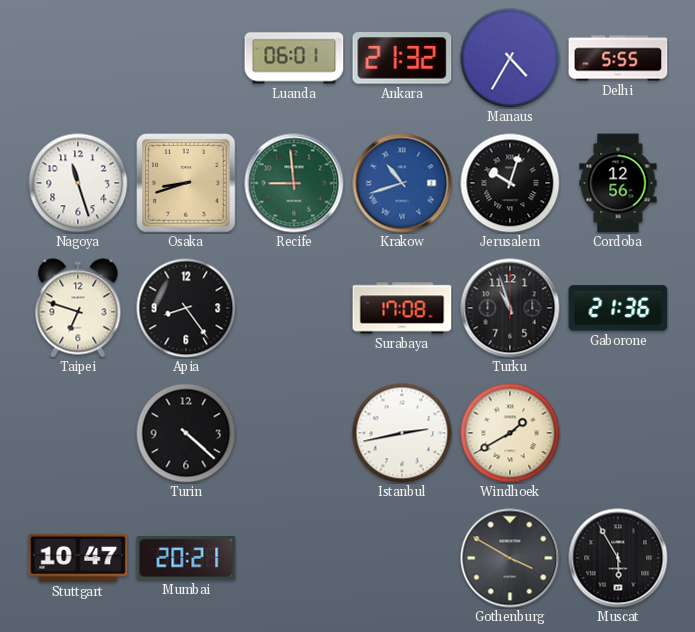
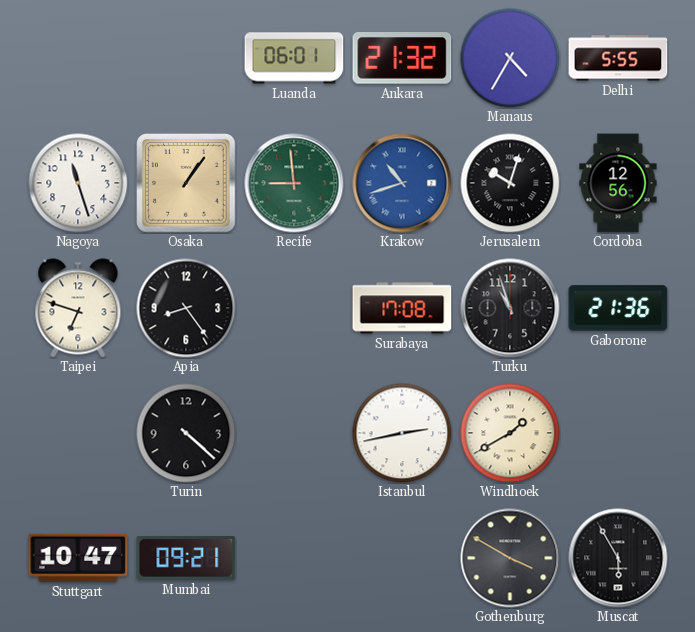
Osaka: 8:42 -> 1:06 (186, 183)
Mumbai: 20:21 -> 09:21 (186, 558)
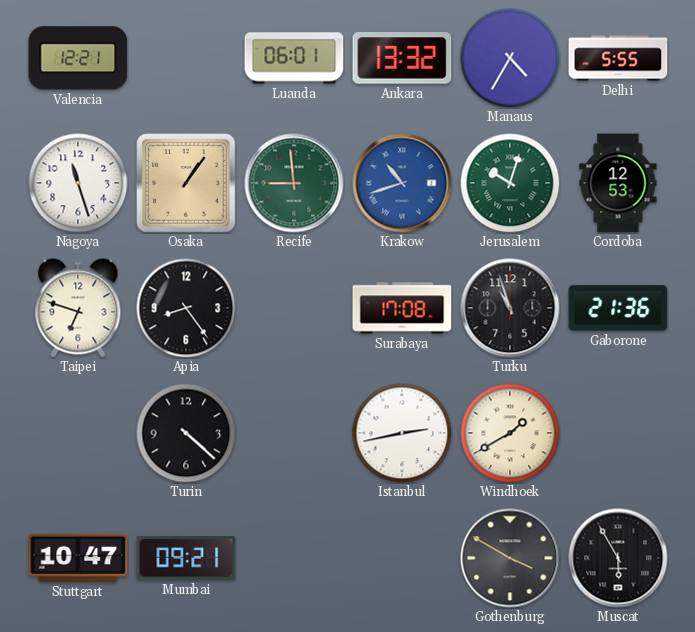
Valencia: none -> 12:21 (78, 58)
Ankara: 21:32 -> 13:32 (402, 58)
Jerusalem dial: black -> green (510, 183)
Cordoba: 12:56 -> 12:53 (618, 183)
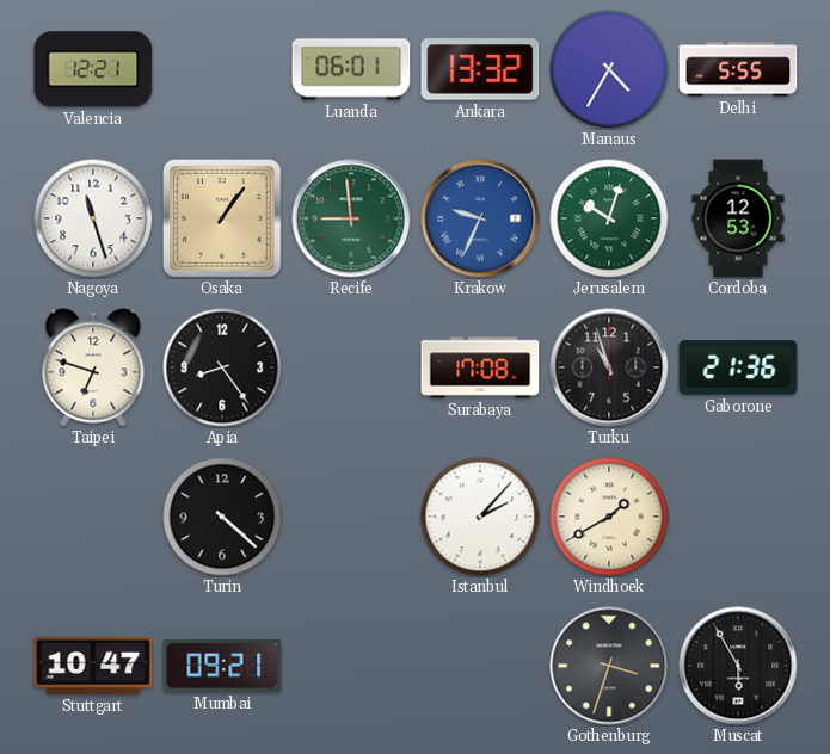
Krakow: 10:42 -> 9:34 (480, 218)
Istanbul: 2:43 -> 2:07 (480, 517)
Gothenburg: 3:50 -> 3:33 (609, 666)
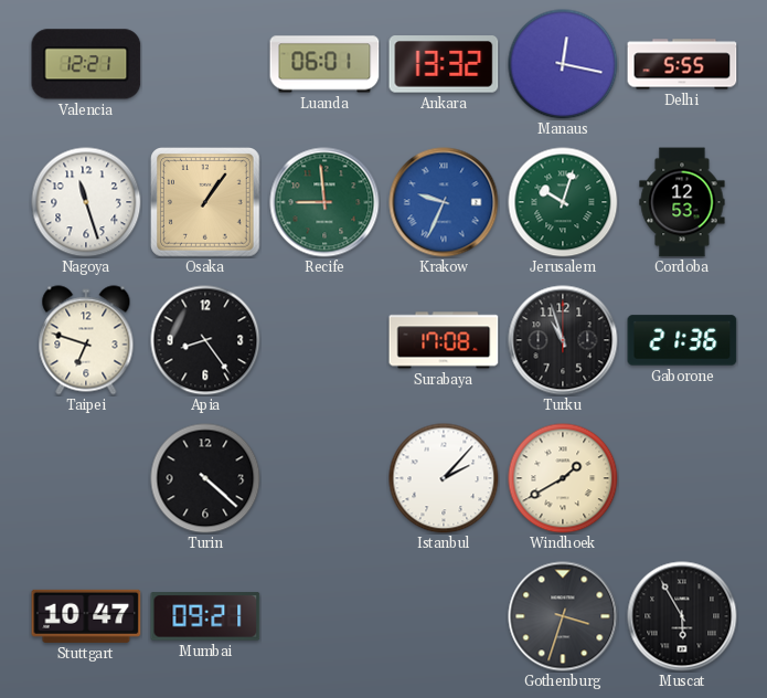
Manaus: 4:35 -> 12:17 (563, 64)
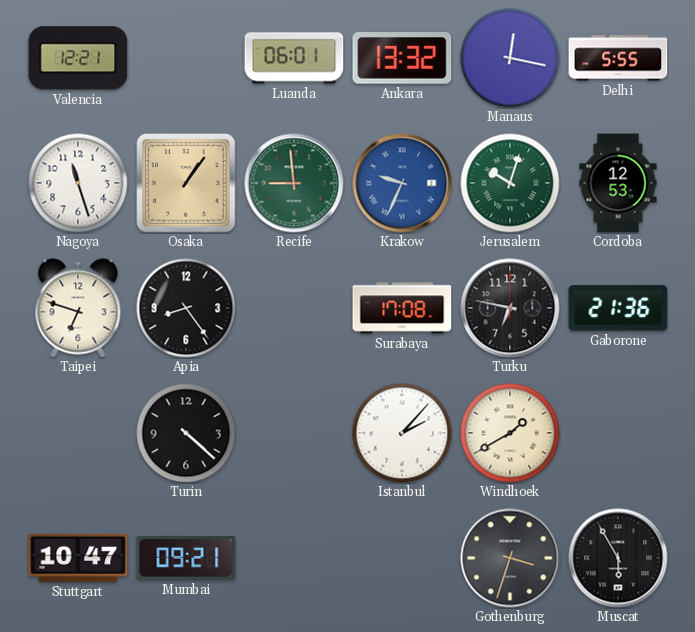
Turku: 10:57 -> 6:47 (510, 308)
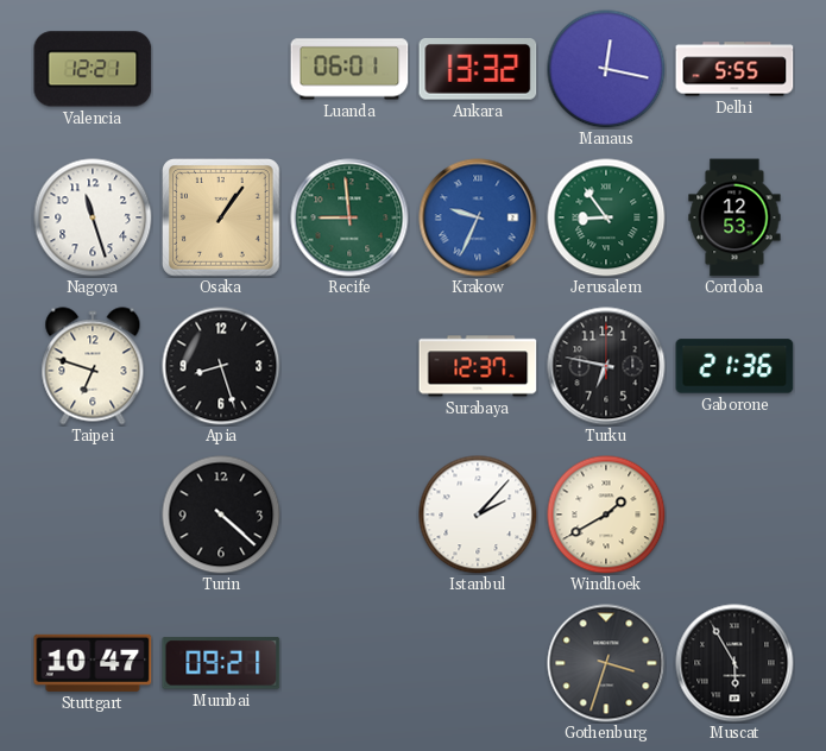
Jerusalem: 10:03 -> 8:54 (606, 217)
Apia: 8:24 -> 8:27 (221, 366)
Surabaya: 17:08 -> 12:37 (478, 366)
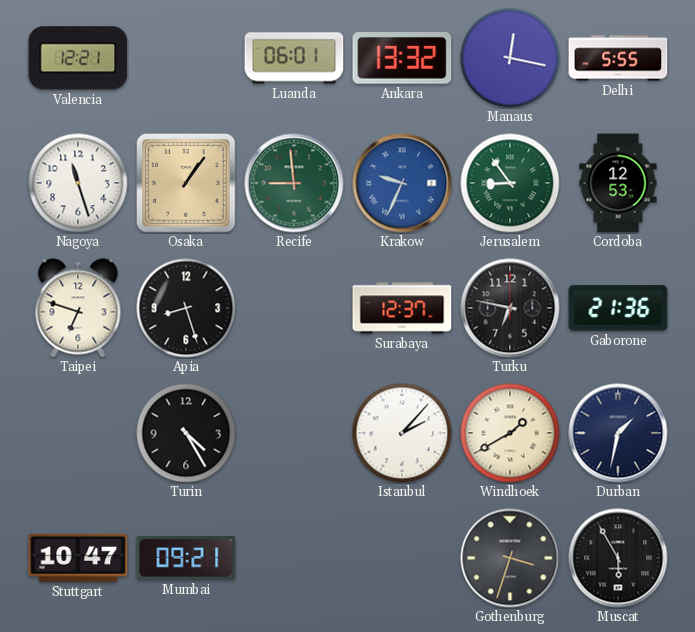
Turin: 4:22 -> 4:25 (186, 433)
Durban: none -> 1:32 (618, 433)
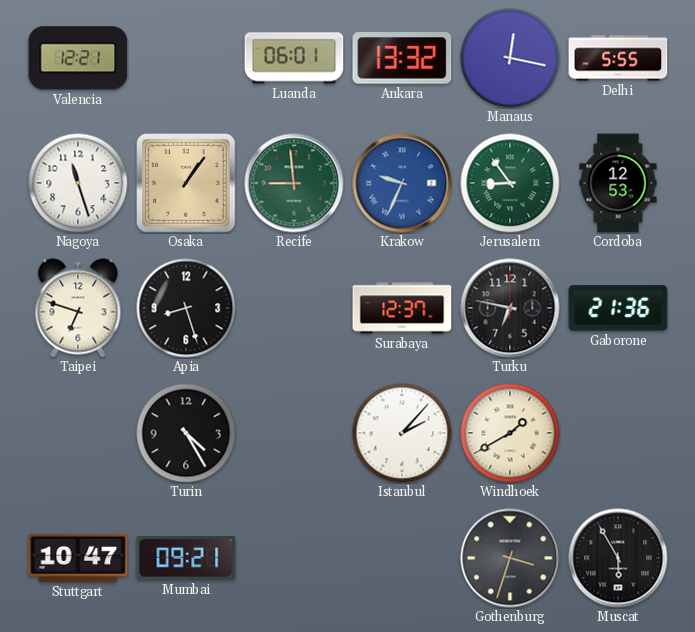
Durban: 1:32 -> none (618, 433)
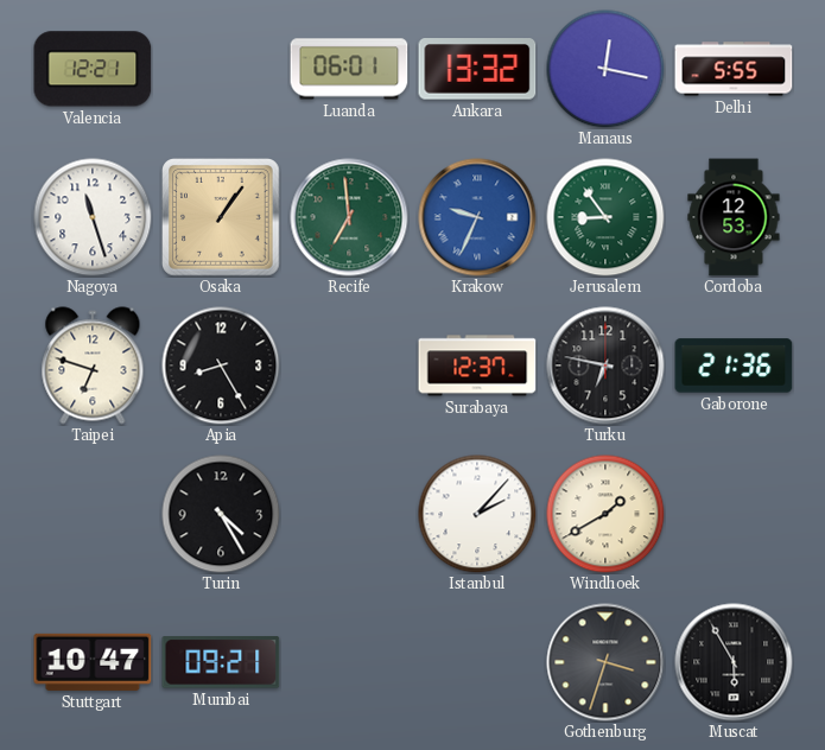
Recife: 8:59 -> 6:59 (349, 217)
Apia: 8:27 -> 8:25 (221, 366)
